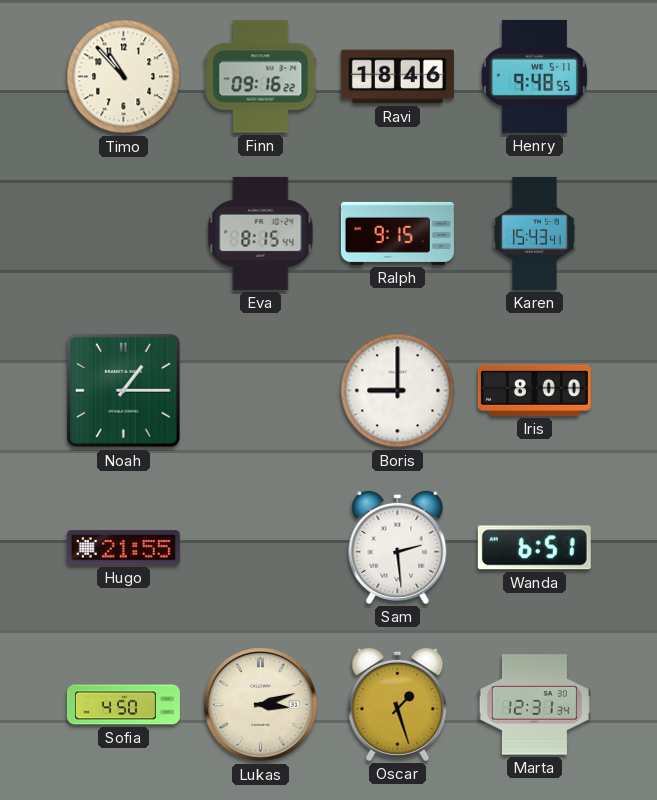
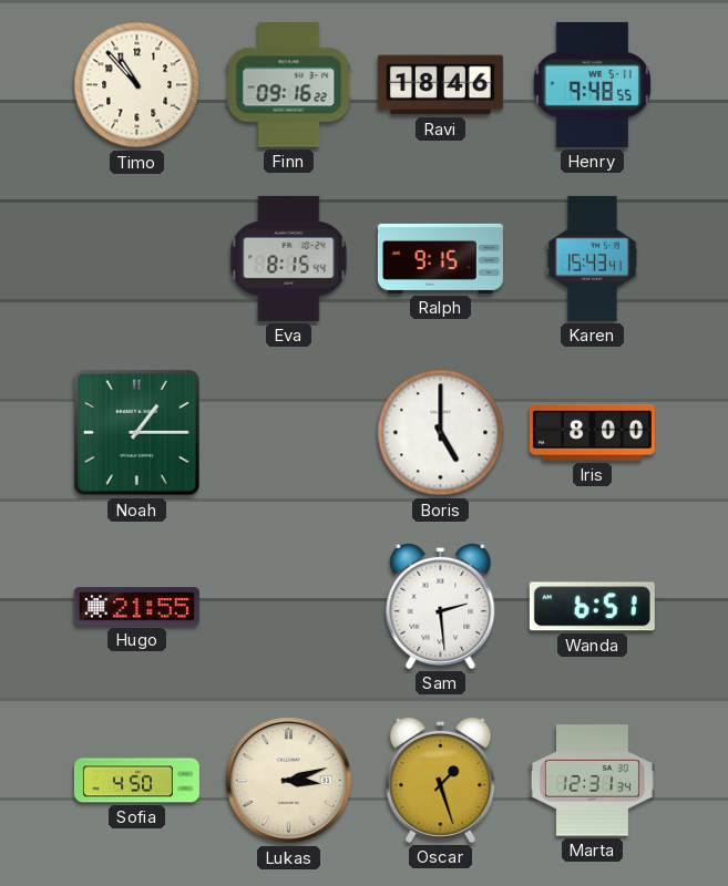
Boris: 9:00 -> 5:00 (441, 433)
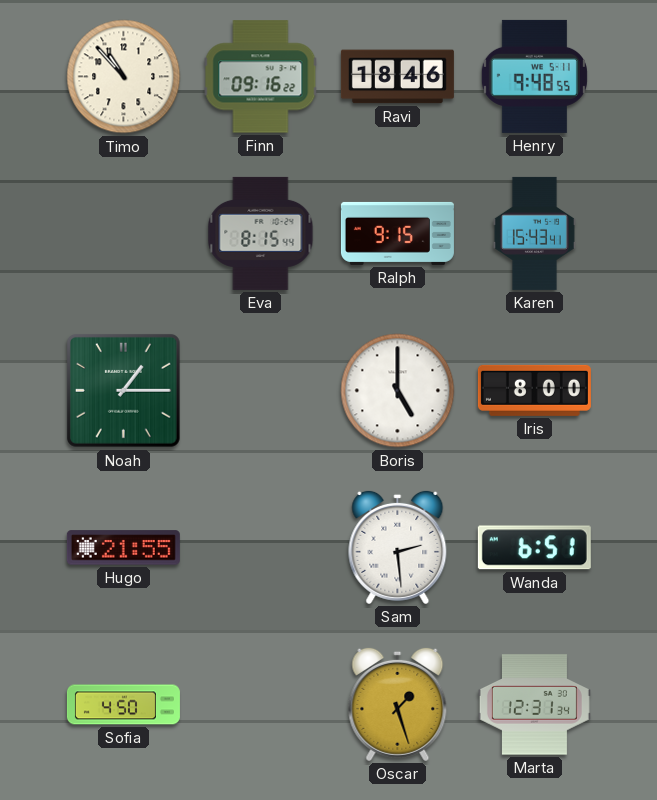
Lukas: 3:12 -> none (289, 781)
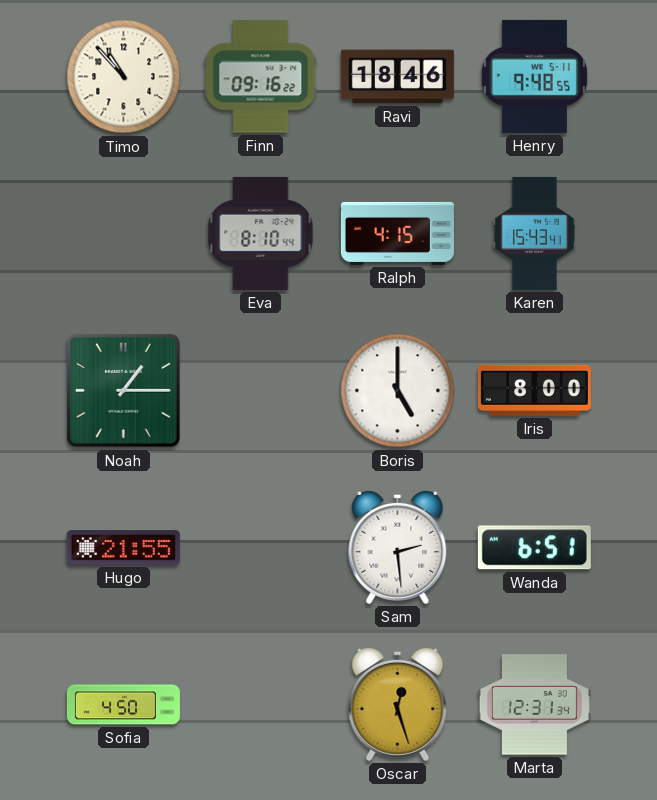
Eva: 8:15 -> 8:10 (261, 233)
Ralph: 9:15 -> 4:15 (397, 233)
Oscar: 1:27 -> 12:27 (398, 704)
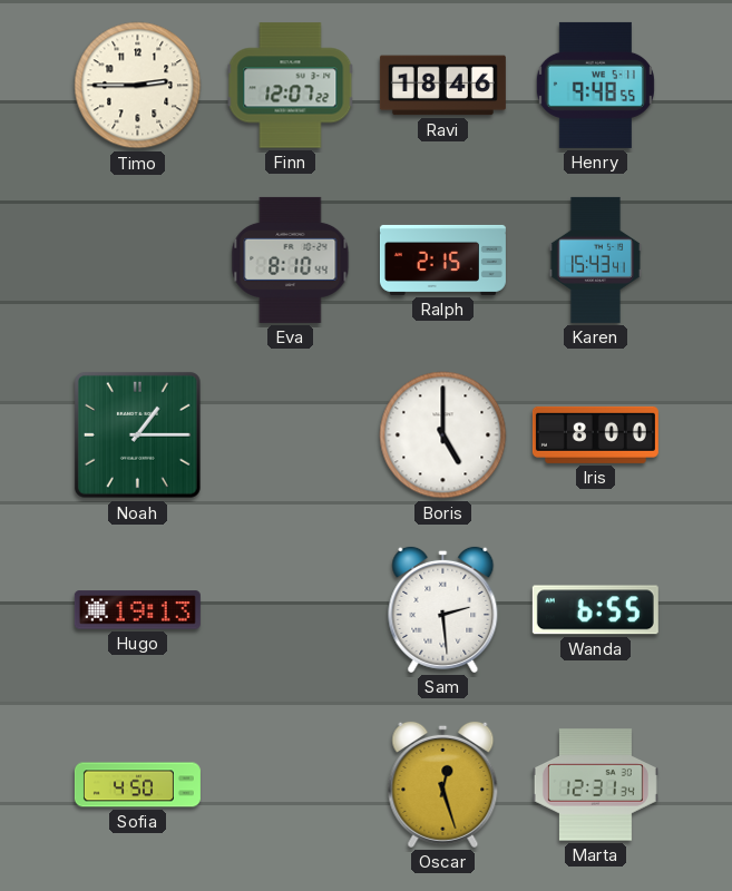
Timo: 10:53 -> 2:45 (138, 86)
Finn: 09:16 -> 12:07 (291, 86)
Ralph: 4:15 -> 2:15 (442, 260)
Hugo: 21:55 -> 19:13 (137, 610)
Wanda: 6:51 -> 6:55 (595, 610)
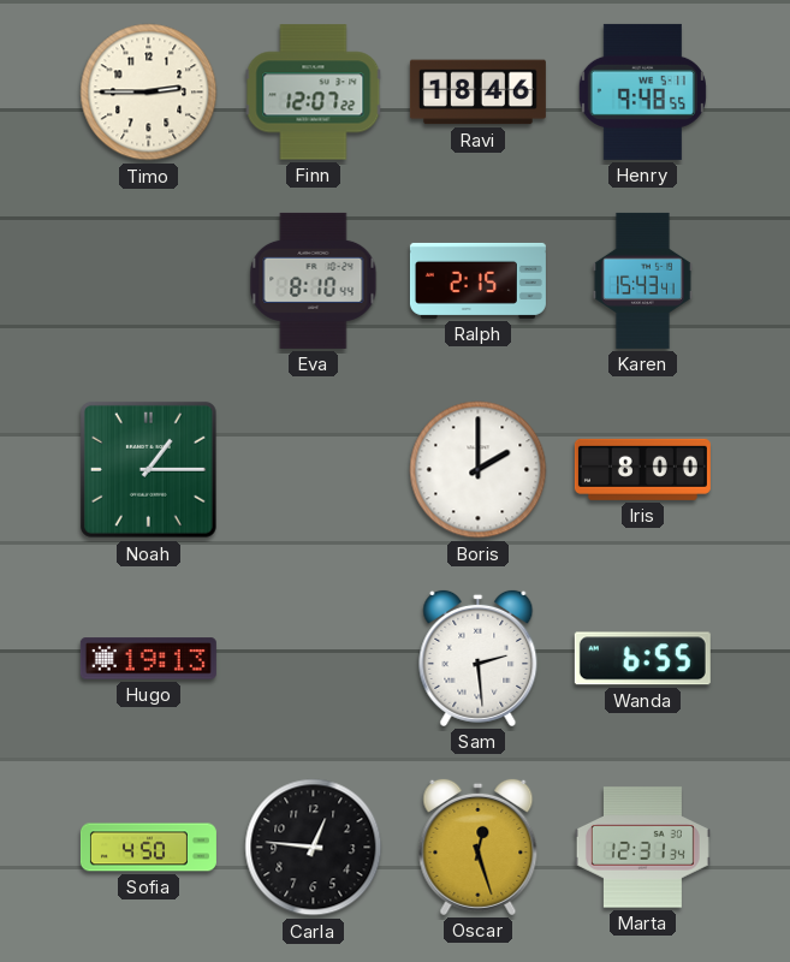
Boris: 5:00 -> 2:00 (479, 470)
Carla: none -> 12:46 (314, 848)
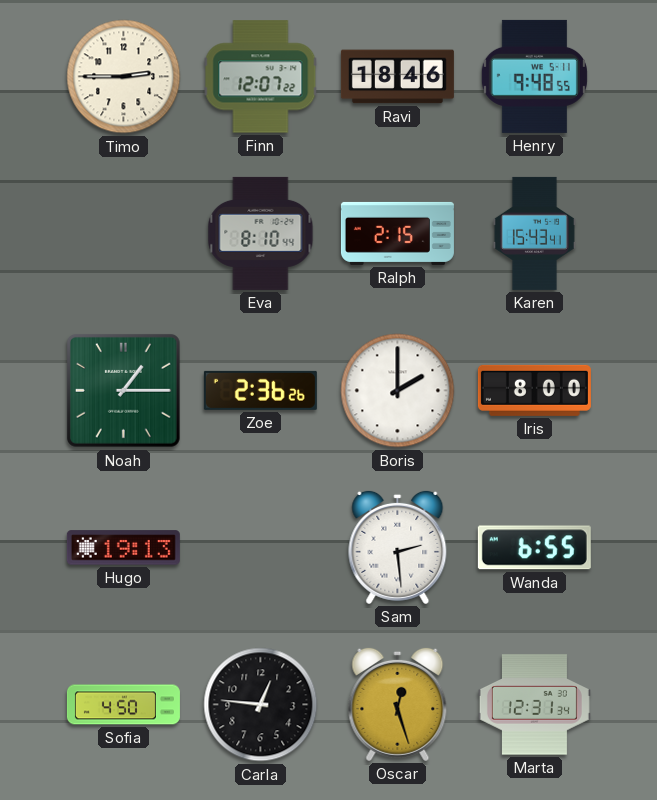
Zoe: none -> 2:36 (260, 390)
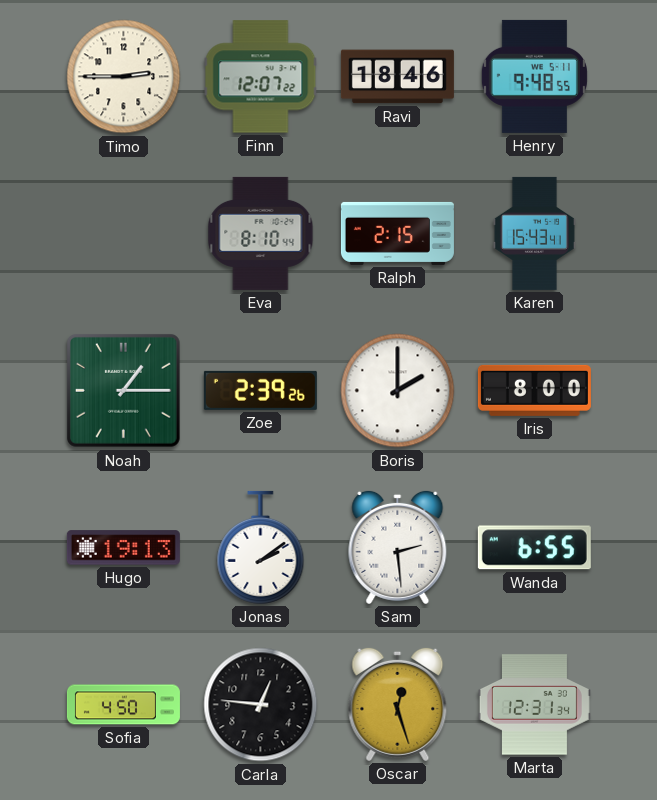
Zoe: 2:36 -> 2:39 (260, 390)
Jonas: none -> 2:09 (261, 547)
